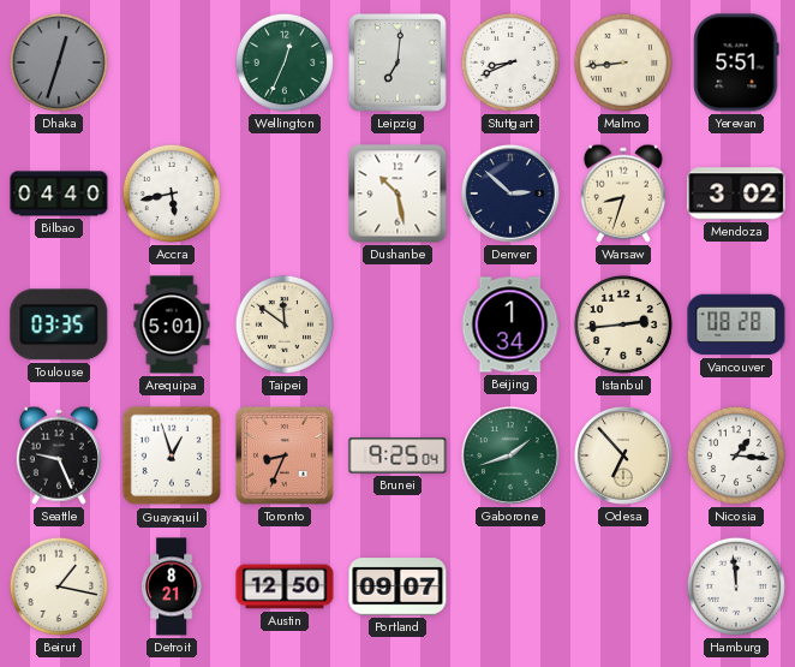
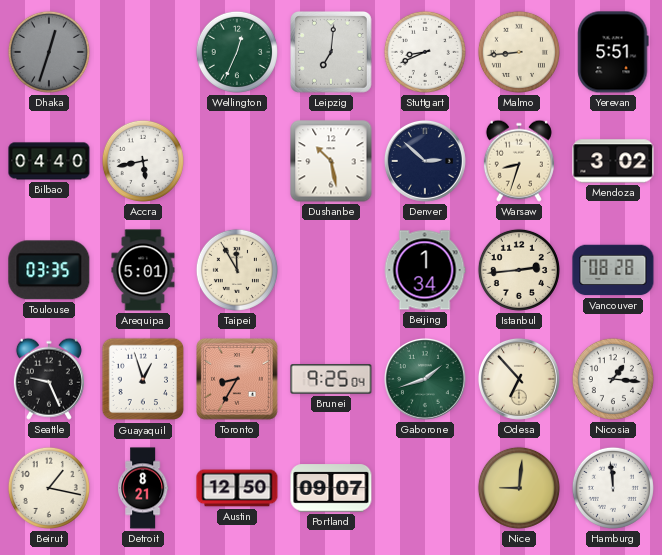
Taipei: 11:51 -> 11:55 (237, 270)
Toronto: 8:34 -> 8:35 (238, 380)
Nice: none -> 9:01 (519, 488)
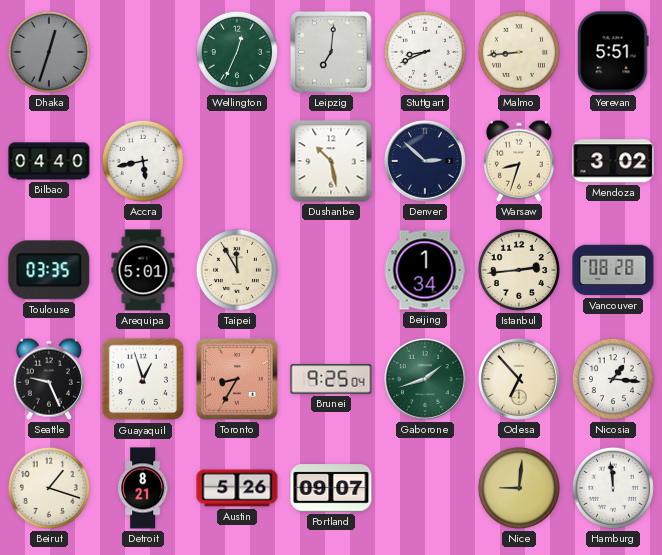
Beirut: 1:17 -> 1:18 (49, 488)
Austin: 12:50 -> 5:26 (237, 488)
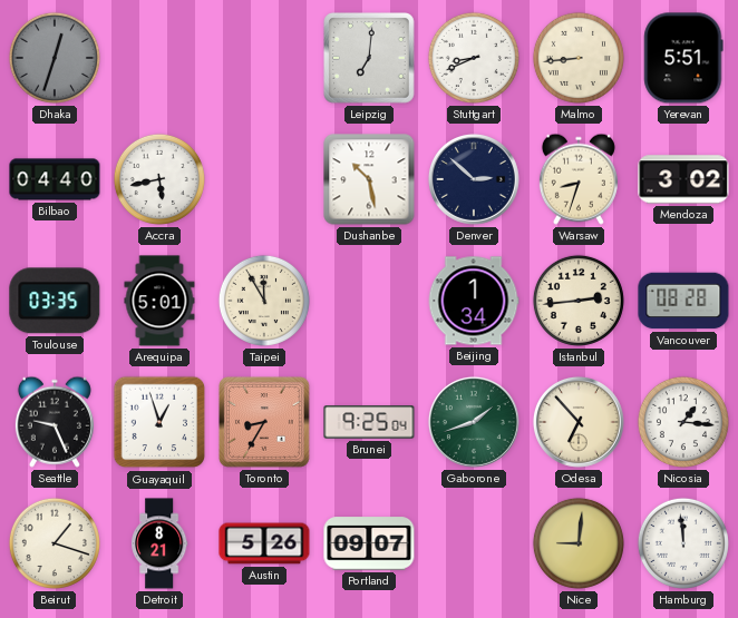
Wellington: 12:34 -> none (237, 52)
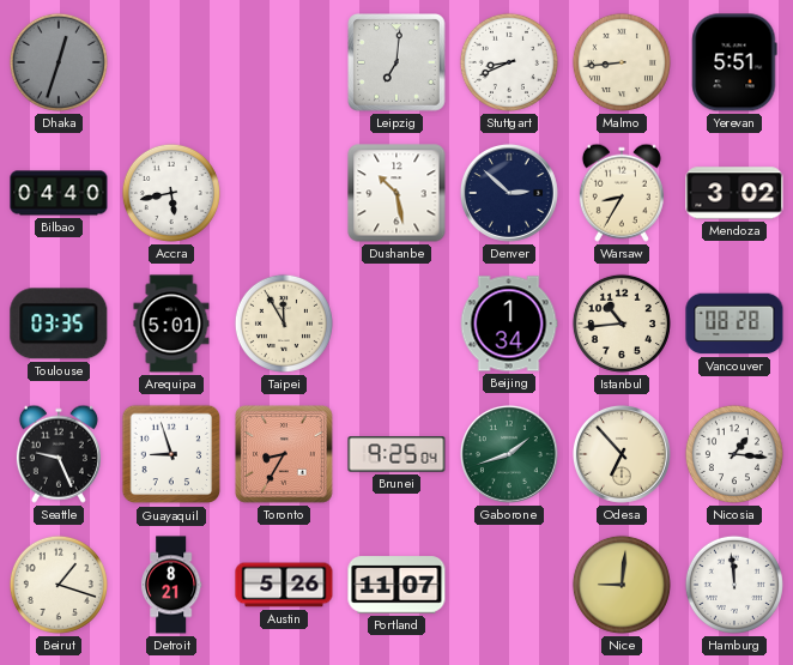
Warsaw: 8:33 -> 8:35 (622, 193)
Istanbul: 2:44 -> 10:44 (622, 324)
Guayaquil: 12:57 -> 8:57 (171, 454)
Portland: 09:07 -> 11:07 (396, 585)
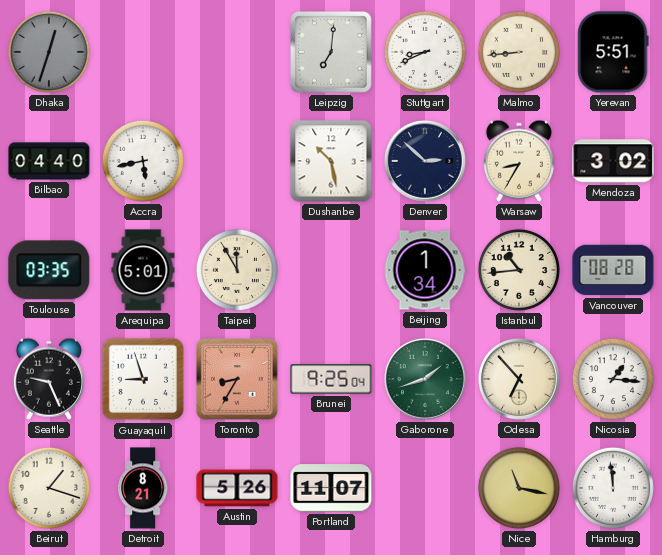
Nice: 9:01 -> 11:17 (519, 488)
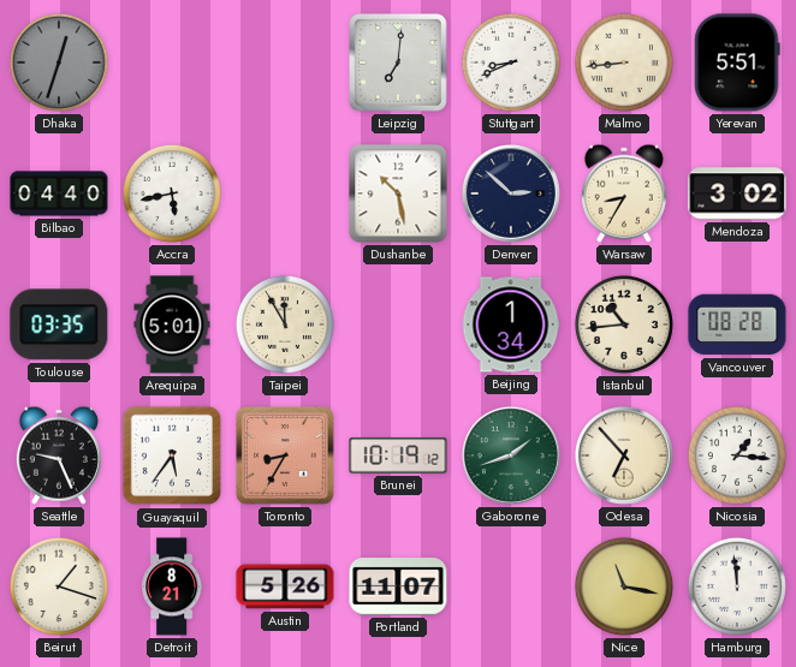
Guayaquil: 8:57 -> 5:36 (172, 455)
Brunei: 9:25 -> 10:19 (398, 455)
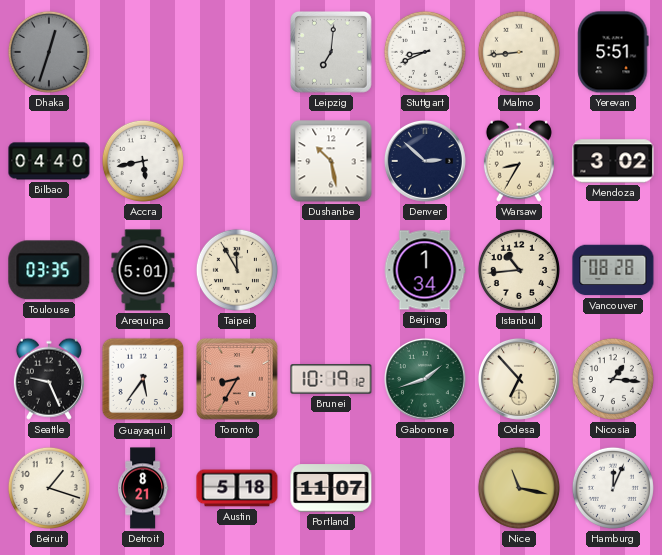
Austin: 5:26 -> 5:18 (237, 488)
Hamburg: 11:59 -> 12:04 (613, 488)
